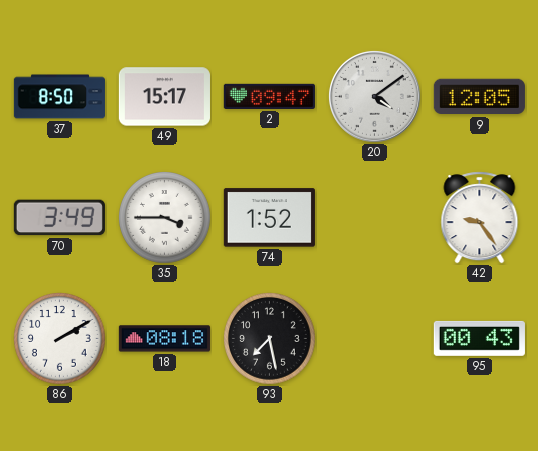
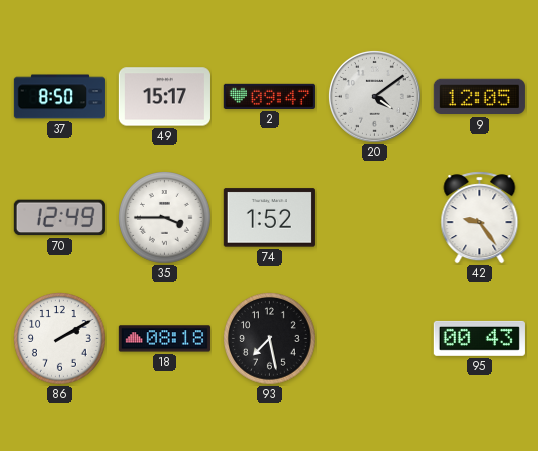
70: 3:49 -> 12:49 (59, 218)
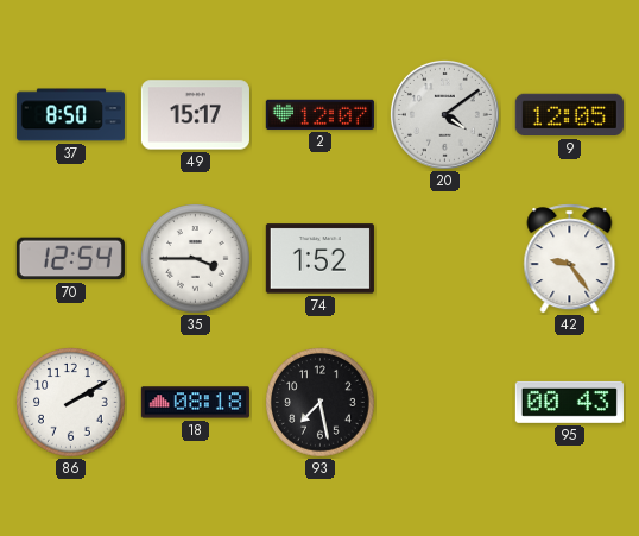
2: 09:47 -> 12:07 (319, 114)
70: 12:49 -> 12:54 (70, 259)
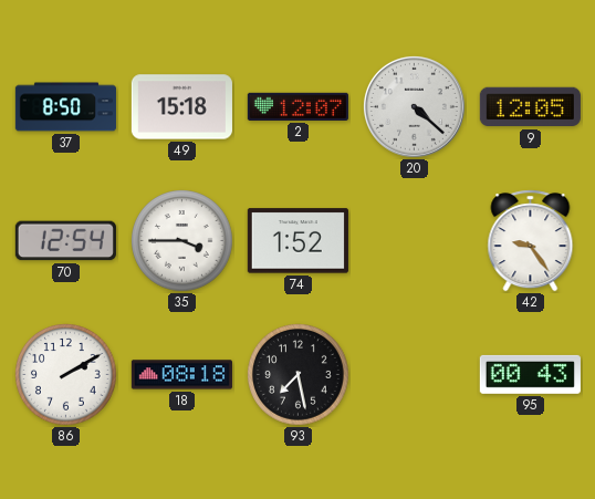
49: 15:17 -> 15:18 (181, 107)
20: 4:09 -> 4:22 (414, 106)
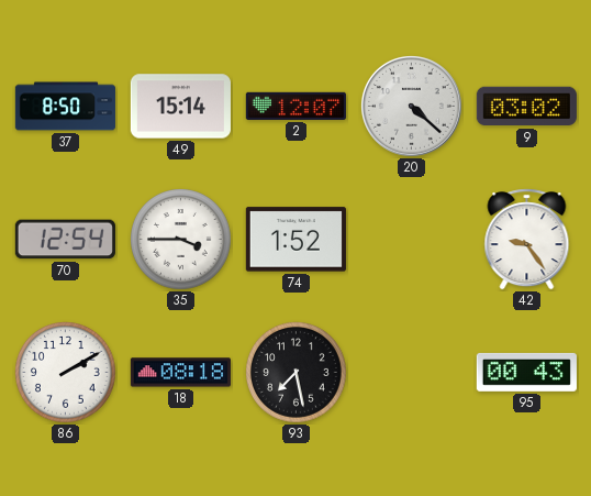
49: 15:18 -> 15:14 (180, 107)
9: 12:05 -> 03:02 (526, 107)
